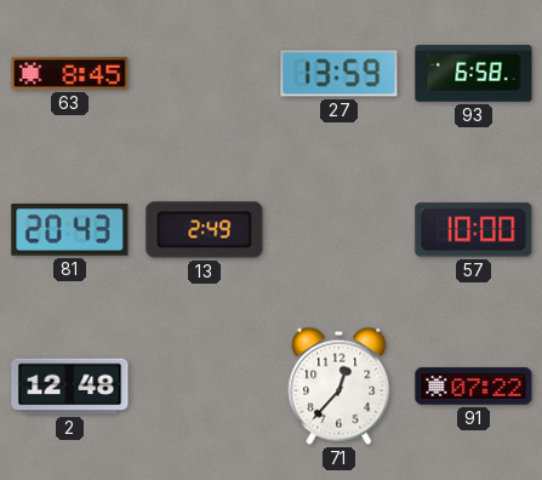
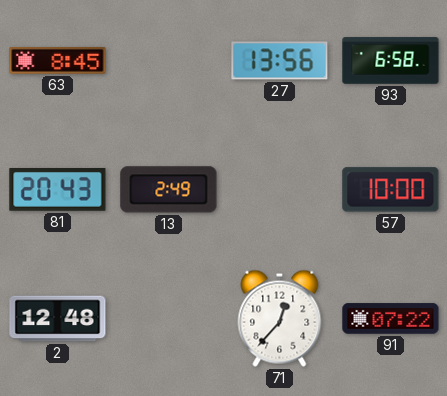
27: 13:59 -> 13:56 (280, 61)
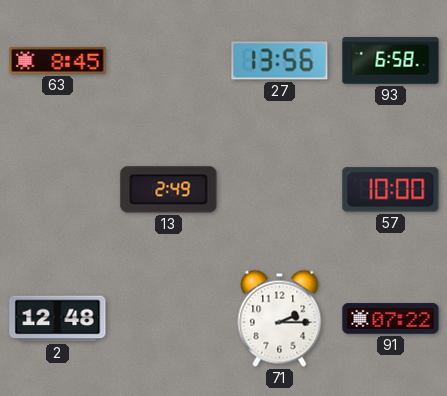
81: 20:43 -> none (58, 190)
71: 12:37 -> 2:15 (280, 318)
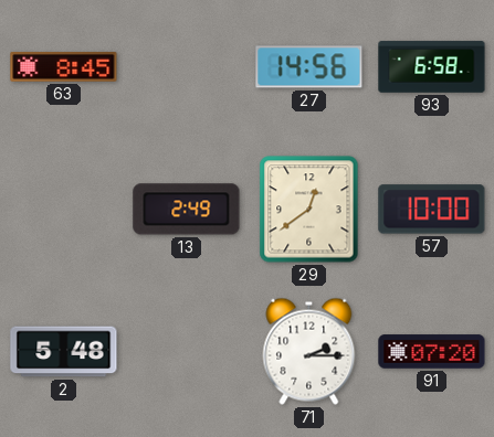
27: 13:56 -> 14:56 (309, 67)
29: none -> 12:39 (309, 210)
2: 12:48 -> 5:48 (64, 352)
91: 07:22 -> 07:20 (432, 352)
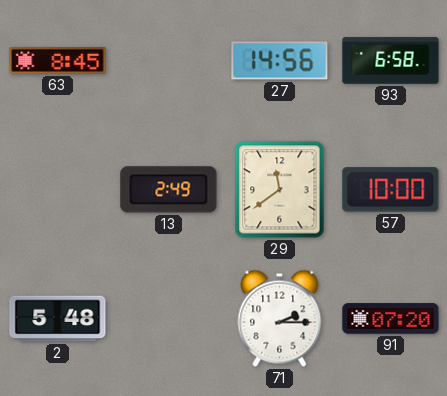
29: 12:39 -> 11:39 (280, 190)
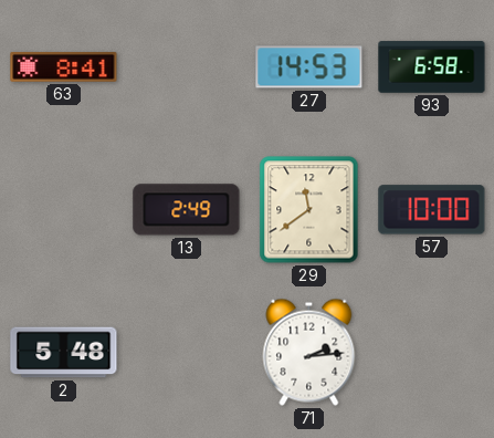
63: 8:45 -> 8:41 (64, 66)
27: 14:56 -> 14:53 (309, 67)
71: 2:15 -> 2:14 (309, 352)
91: 07:20 -> none (391, 319)
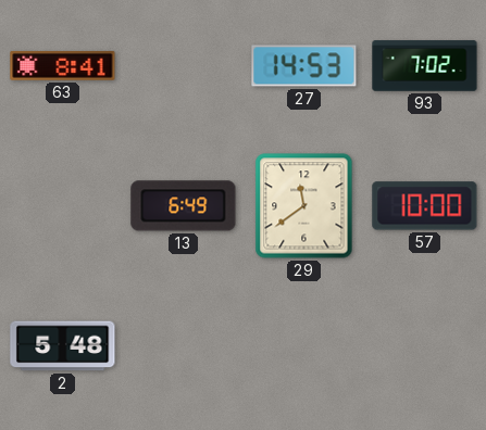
93: 6:58 -> 7:02 (425, 66)
13: 2:49 -> 6:49 (184, 206)
71: 2:14 -> none (309, 352)
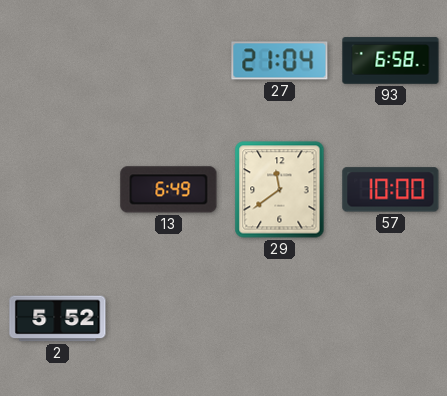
63: 8:41 -> none (63, 65)
27: 14:53 -> 21:04 (280, 61)
93: 7:02 -> 6:58 (391, 61)
2: 5:48 -> 5:52 (58, 319)
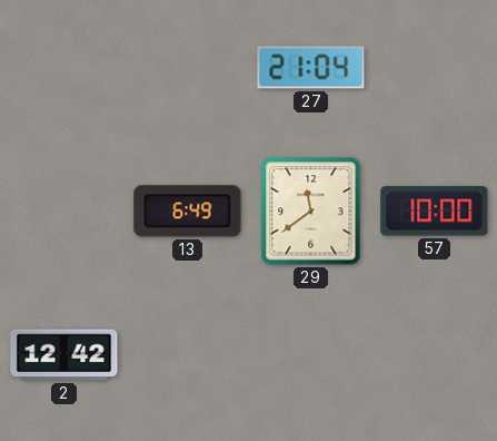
93: 6:58 -> none (391, 61)
2: 5:52 -> 12:42 (64, 355)
